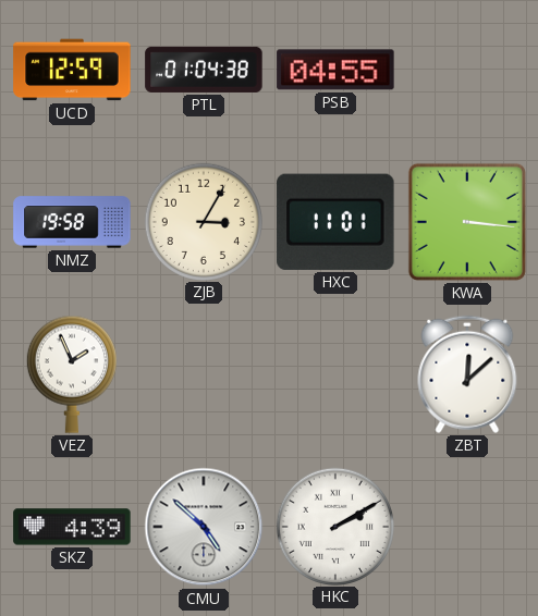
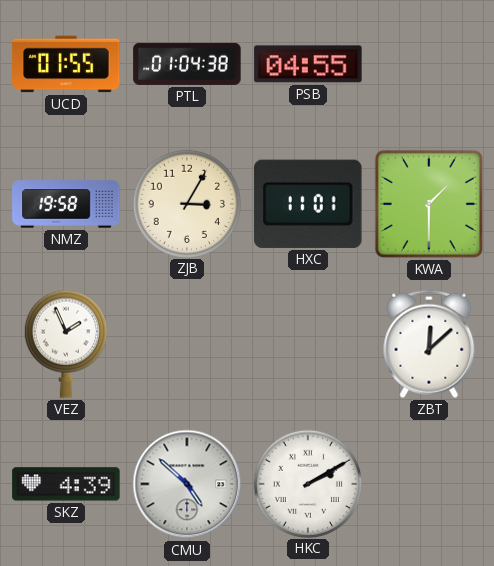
UCD: 12:59 -> 01:55 (66, 64)
KWA: 3:16 -> 1:30 (429, 204)
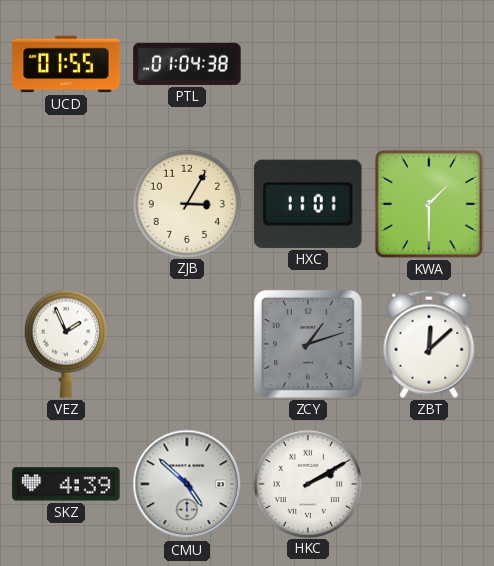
PSB: 04:55 -> none (308, 64)
NMZ: 19:58 -> none (66, 204)
ZCY: none -> 1:12 (308, 344)
